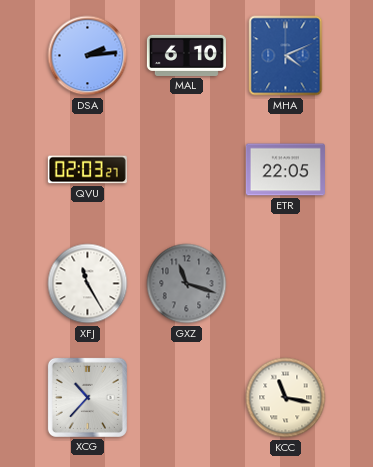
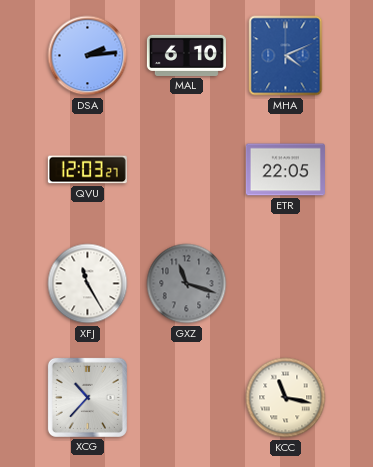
QVU: 02:03 -> 12:03 (87, 170)
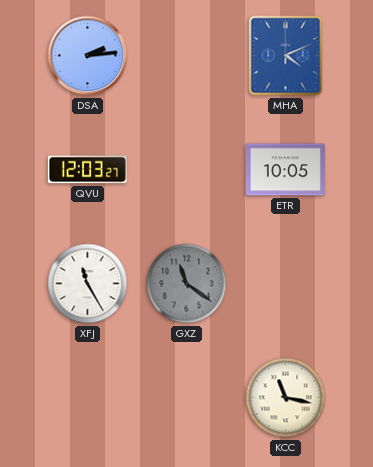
MAL: 6:10 -> none (186, 55)
ETR: 22:05 -> 10:05 (285, 170)
GXZ: 11:18 -> 11:21 (187, 284)
XCG: 10:37 -> none (87, 397)
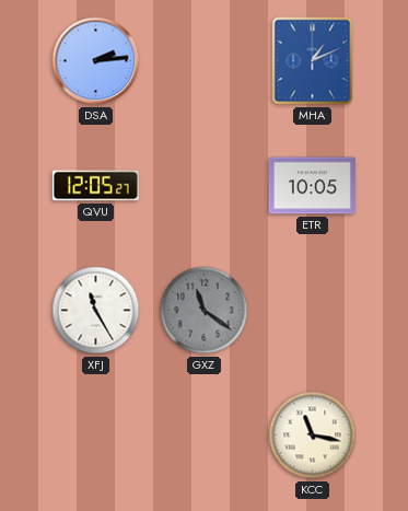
MHA: 4:11 -> 1:11 (313, 61)
QVU: 12:03 -> 12:05 (95, 186)
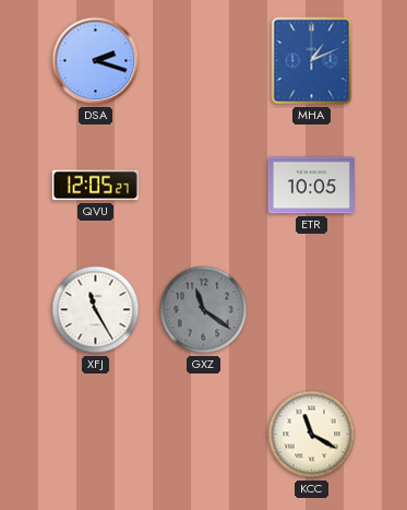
DSA: 2:14 -> 2:18 (96, 61)
KCC: 11:17 -> 11:20 (312, 435)
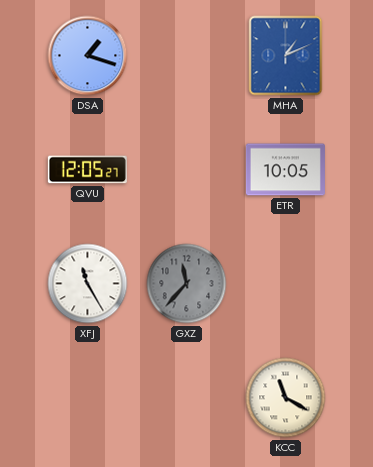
DSA: 2:18 -> 1:18 (88, 56)
GXZ: 11:21 -> 11:37 (187, 284)
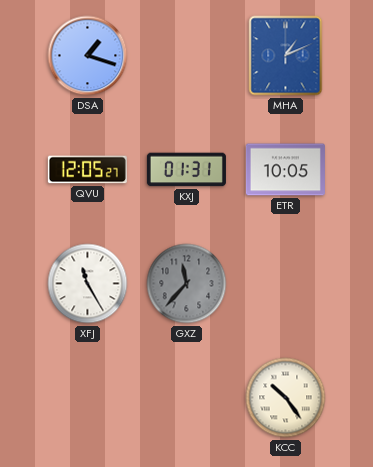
KXJ: none -> 01:31 (186, 170)
KCC: 11:20 -> 10:24 (286, 398)
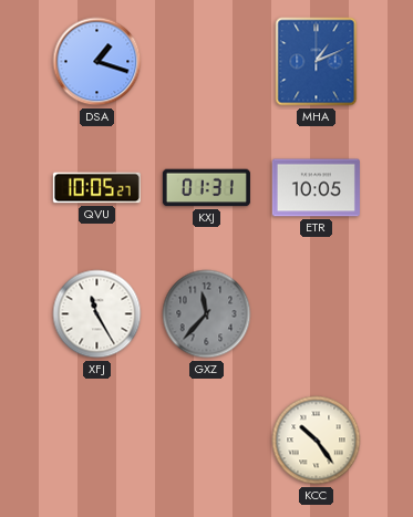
QVU: 12:05 -> 10:05 (96, 188)
